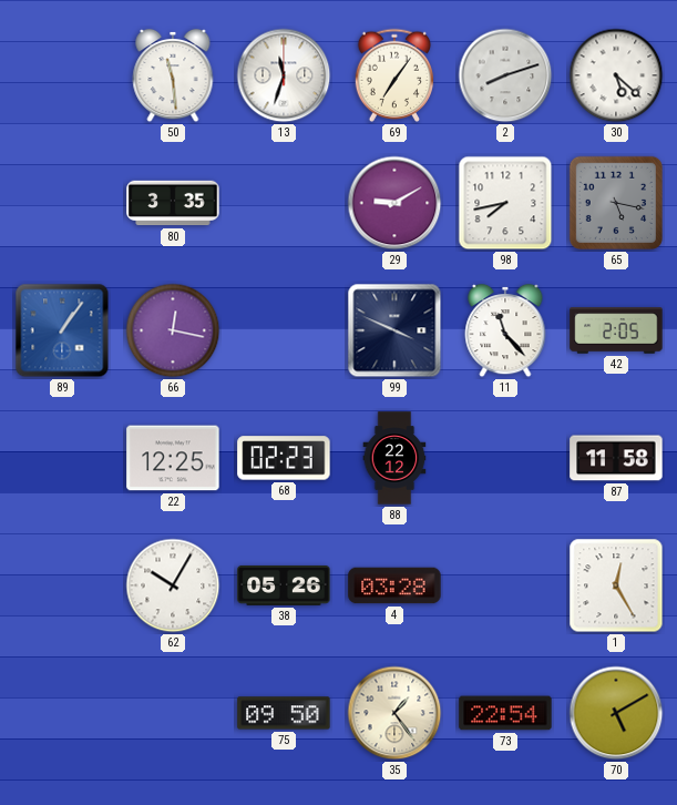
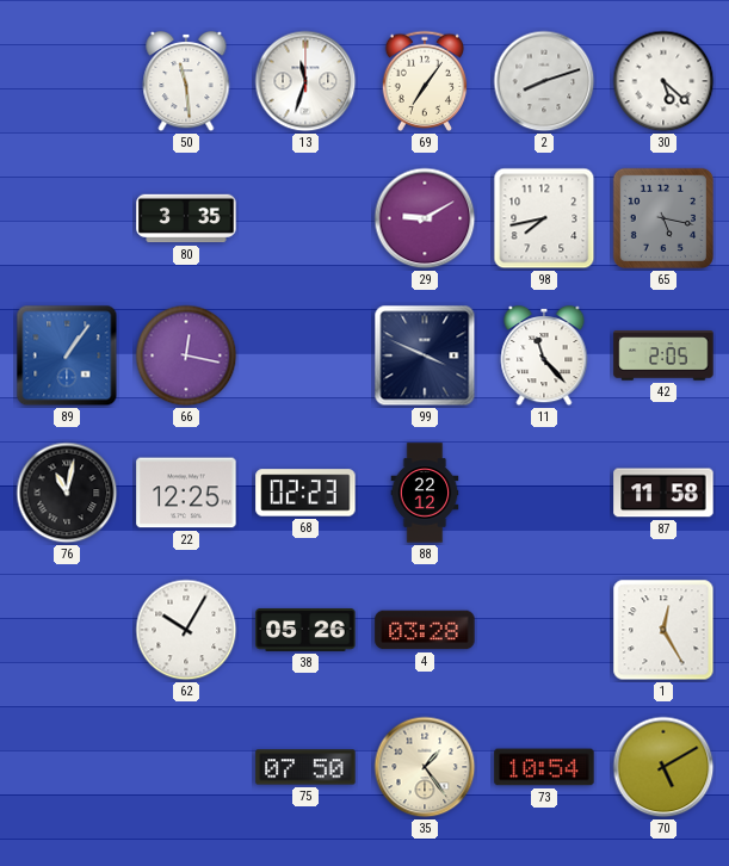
76: none -> 11:02 (67, 493)
75: 09:50 -> 07:50 (305, 767)
73: 22:54 -> 10:54 (544, 767)
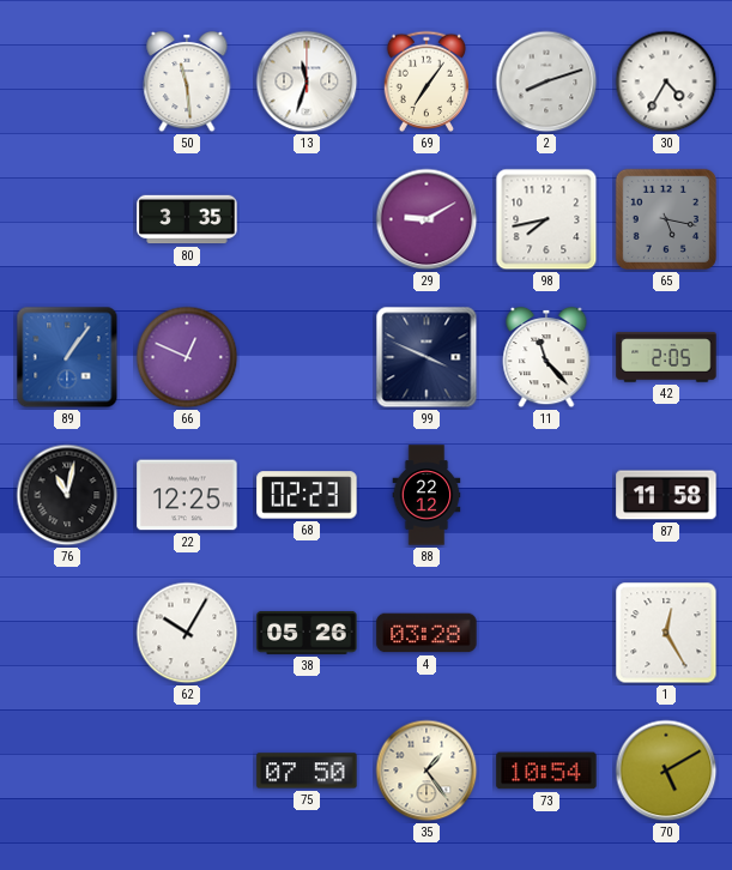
30: 5:22 -> 4:35 (666, 81)
66: 12:17 -> 12:49 (187, 357)
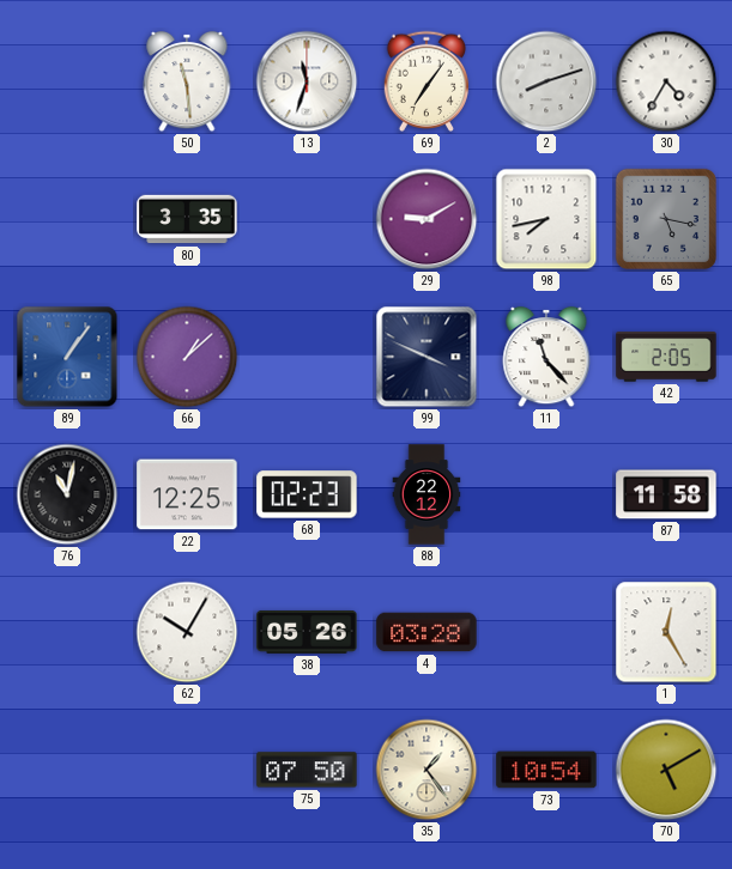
66: 12:49 -> 1:08 (187, 357)
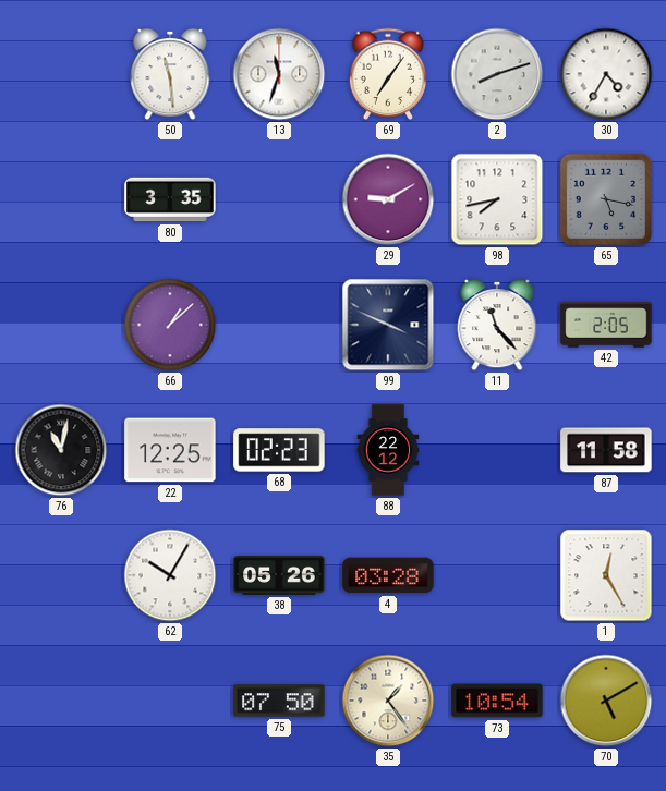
89: 1:06 -> none (67, 357)
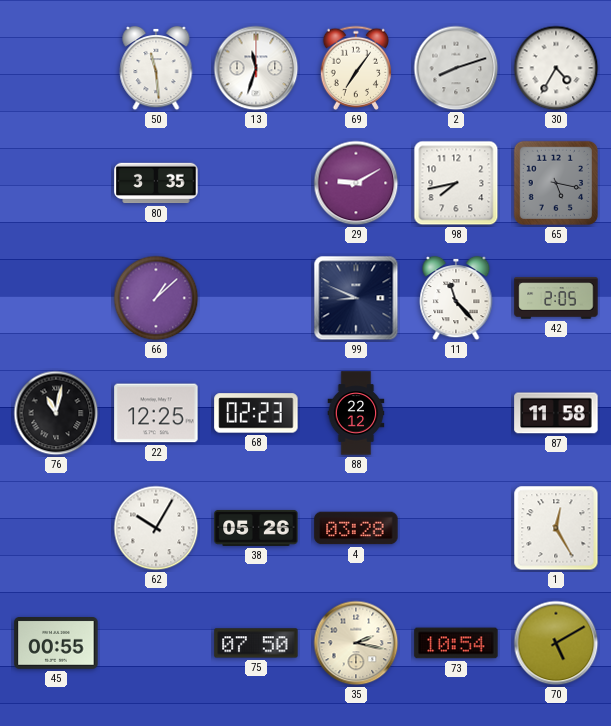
99: 3:49 -> 8:49 (356, 298)
45: none -> 00:55 (56, 644)
35: 1:24 -> 2:17 (356, 643)
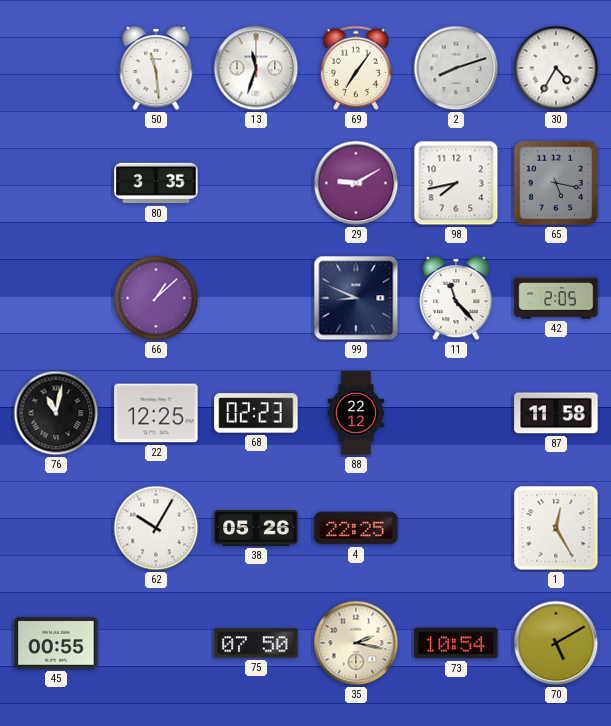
4: 03:28 -> 22:25 (356, 528)
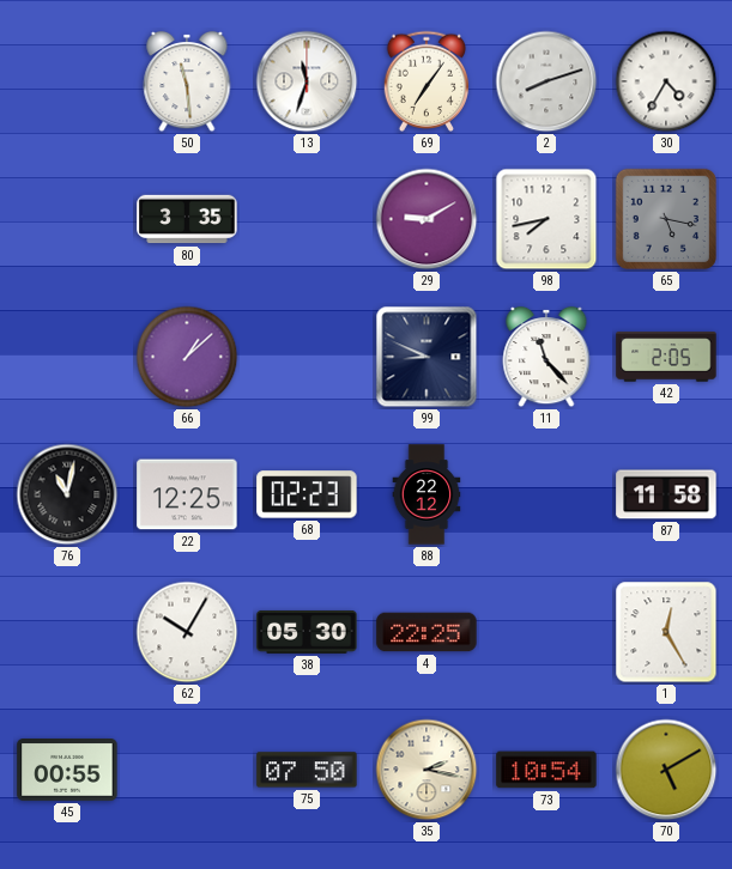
38: 05:26 -> 05:30 (307, 632)
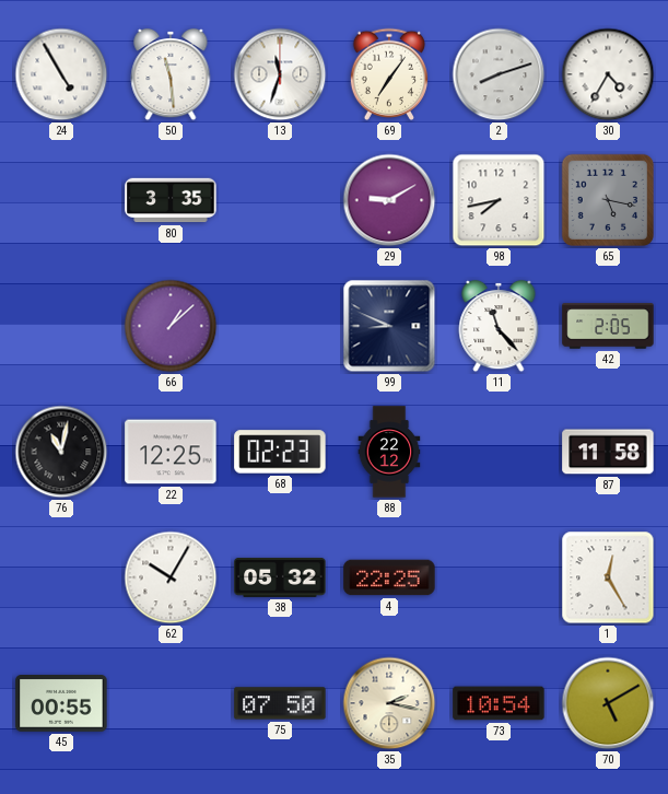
24: none -> 4:55 (61, 74)
38: 05:30 -> 05:32 (280, 577)
